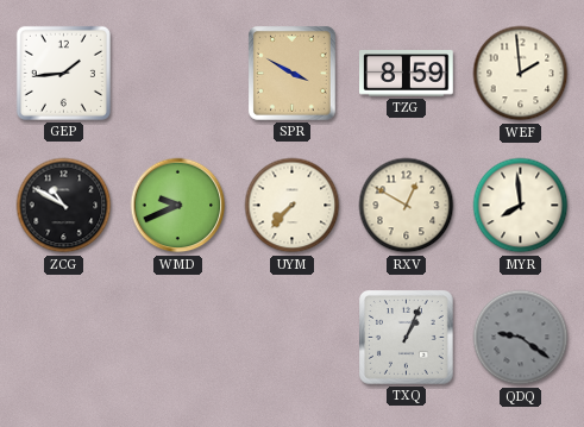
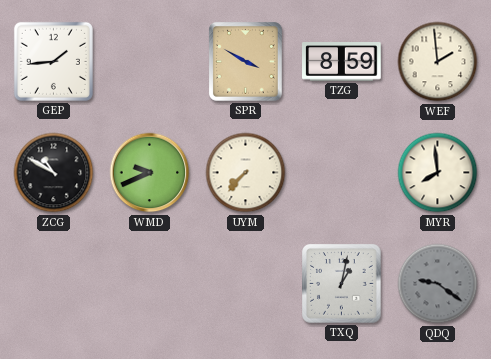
RXV: 12:50 -> none (407, 206)
TXQ: 1:04 -> 1:02 (342, 284)
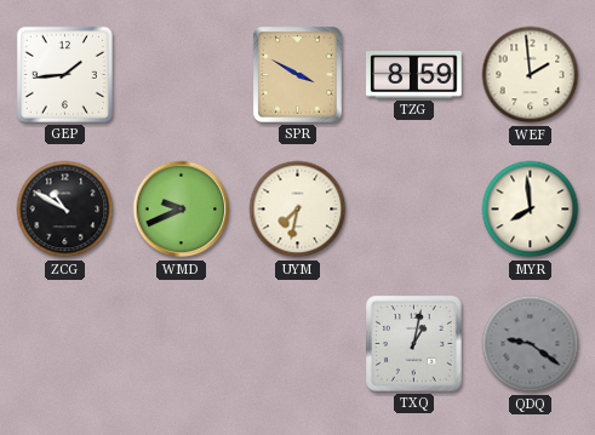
UYM: 7:37 -> 7:32 (298, 210)
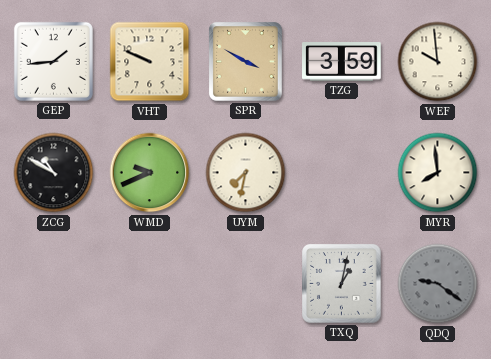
VHT: none -> 9:49 (150, 62)
TZG: 8:59 -> 3:59 (342, 62)
WEF: 1:59 -> 9:59 (438, 62)
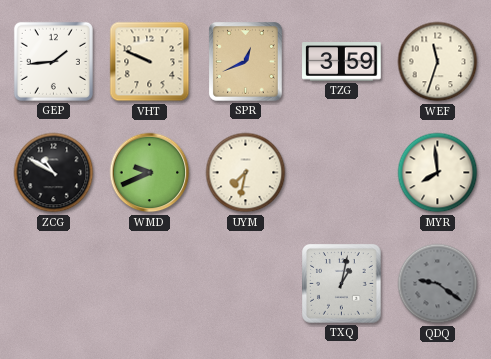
SPR: 3:50 -> 12:41 (245, 61)
WEF: 9:59 -> 11:33 (438, 62)
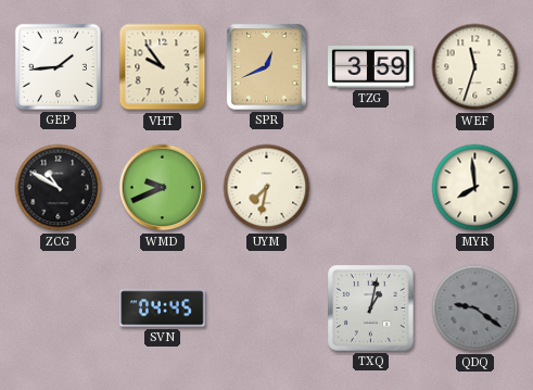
VHT: 9:49 -> 9:54 (163, 67)
SVN: none -> 04:45 (163, 309)
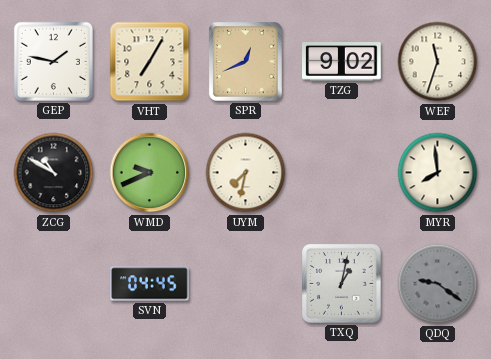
GEP: 1:44 -> 1:47 (53, 61)
VHT: 9:54 -> 7:05 (150, 62)
TZG: 3:59 -> 9:02 (342, 62)
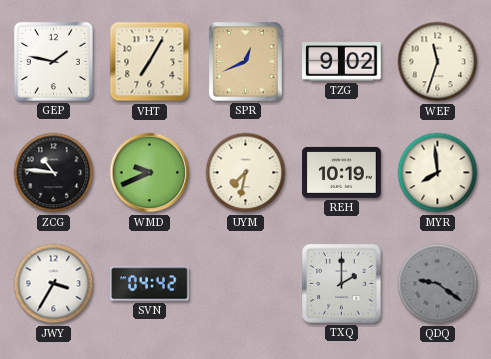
ZCG: 10:50 -> 10:46 (54, 173)
REH: none -> 10:19 (342, 172)
JWY: none -> 3:35 (54, 284)
SVN: 04:45 -> 04:42 (150, 284)
TXQ: 1:02 -> 2:00 (342, 284)
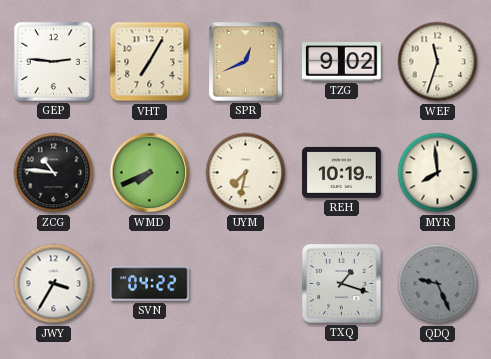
GEP: 1:47 -> 2:46 (53, 61)
WMD: 9:41 -> 7:41 (150, 173)
SVN: 04:42 -> 04:22 (150, 284)
TXQ: 2:00 -> 1:18 (342, 284)
QDQ: 9:21 -> 9:26 (438, 284)
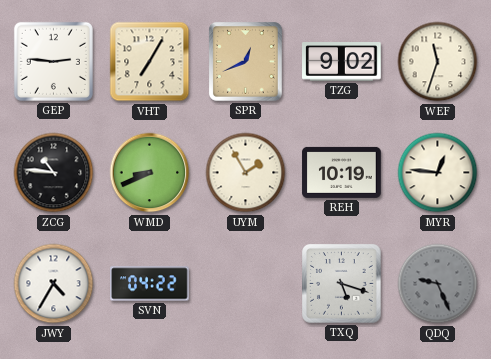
WMD: 7:41 -> 8:41 (150, 173)
UYM: 7:32 -> 1:55 (246, 173)
MYR: 7:59 -> 12:46 (438, 173)
JWY: 3:35 -> 4:35 (54, 284)
TXQ: 1:18 -> 5:18 (342, 284)
